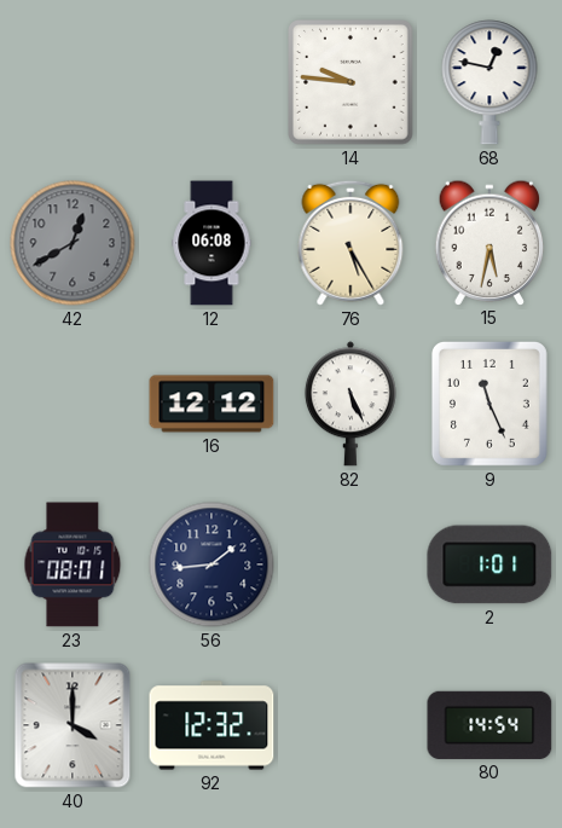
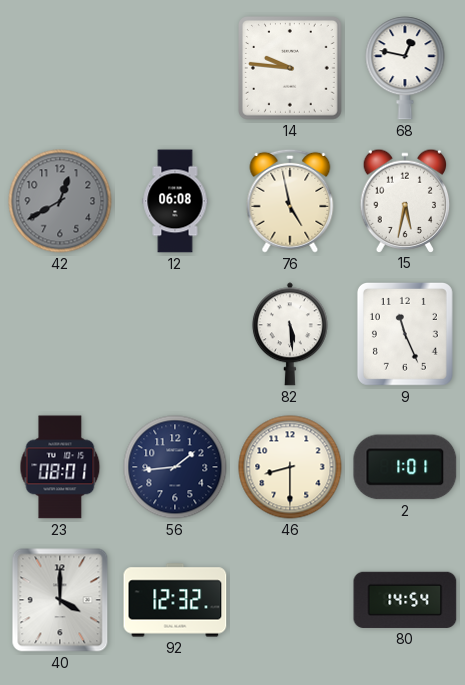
76: 5:25 -> 4:58 (290, 201)
16: 12:12 -> none (212, 404)
82: 5:26 -> 5:29 (290, 334)
46: none -> 8:30 (290, 467)
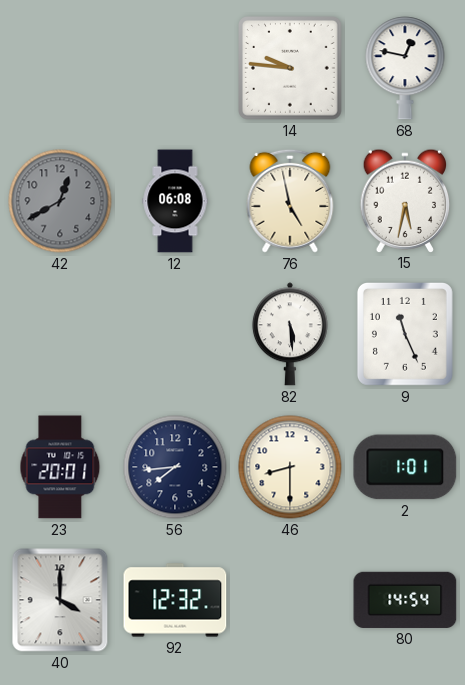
23: 08:01 -> 20:01 (60, 467)
56: 1:44 -> 7:44 (175, 467)
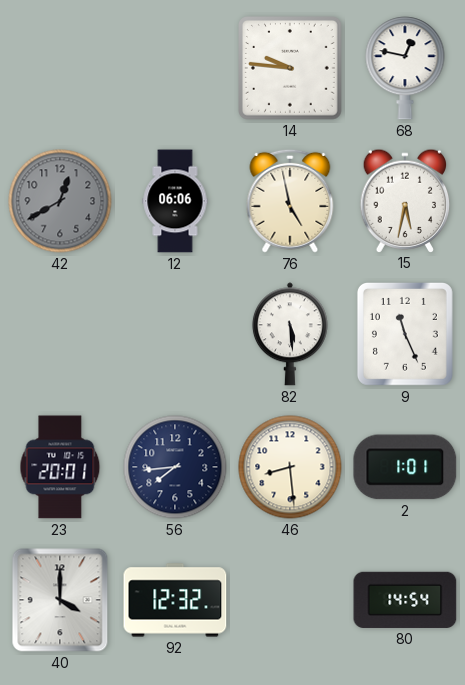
12: 06:08 -> 06:06 (175, 201)
46: 8:30 -> 8:29 (290, 467)
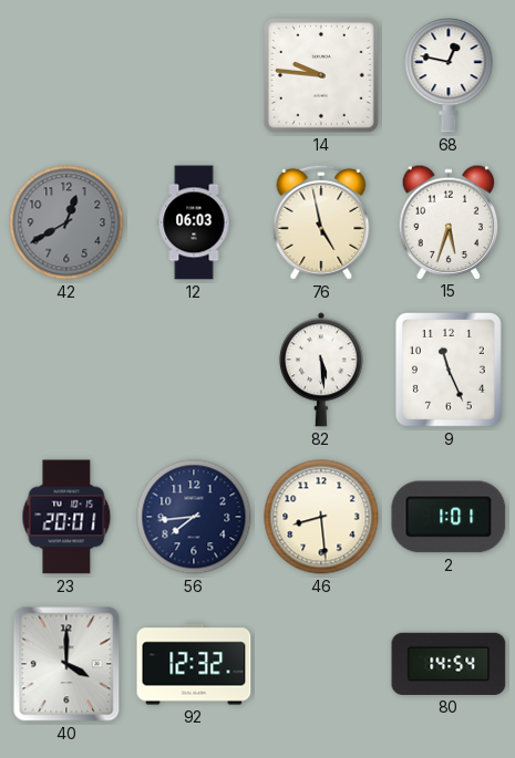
12: 06:06 -> 06:03 (194, 222)
15: 5:32 -> 5:33 (449, 221)
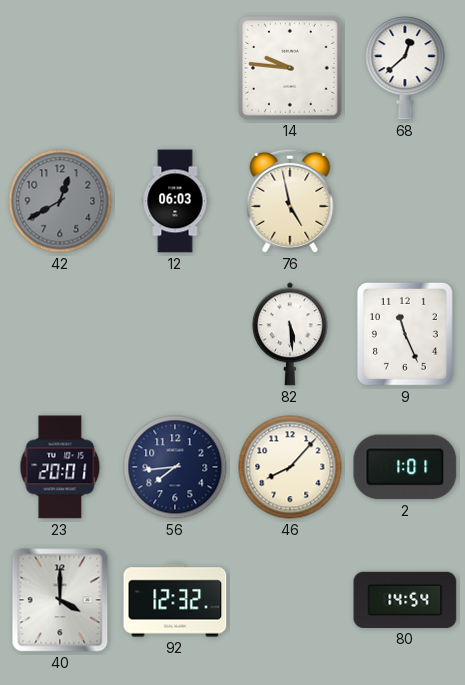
68: 12:47 -> 12:38 (405, 68)
15: 5:33 -> none (449, 221)
46: 8:29 -> 8:07 (290, 467)
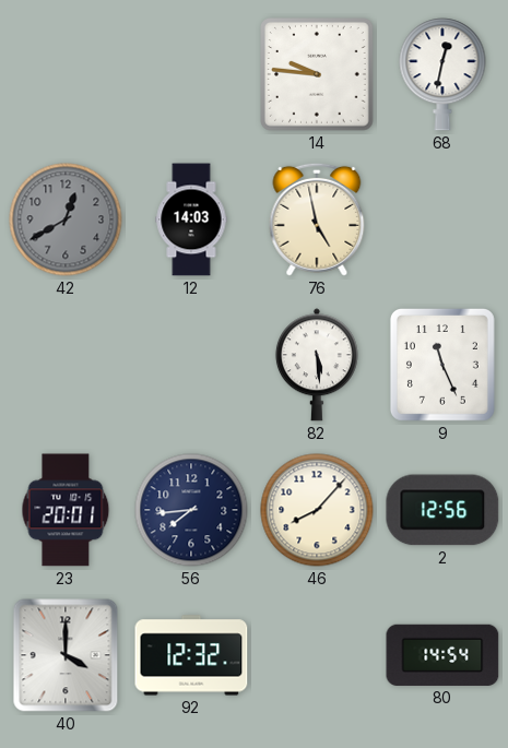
68: 12:38 -> 12:32 (442, 74)
12: 06:03 -> 14:03 (191, 219)
2: 1:01 -> 12:56 (442, 510)
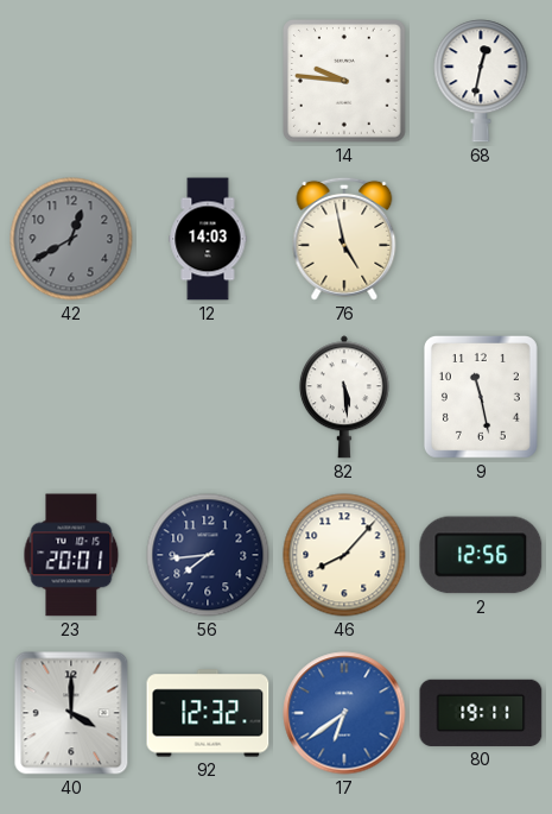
9: 11:26 -> 11:28 (481, 397)
17: none -> 6:39 (344, 713)
80: 14:54 -> 19:11 (481, 713)
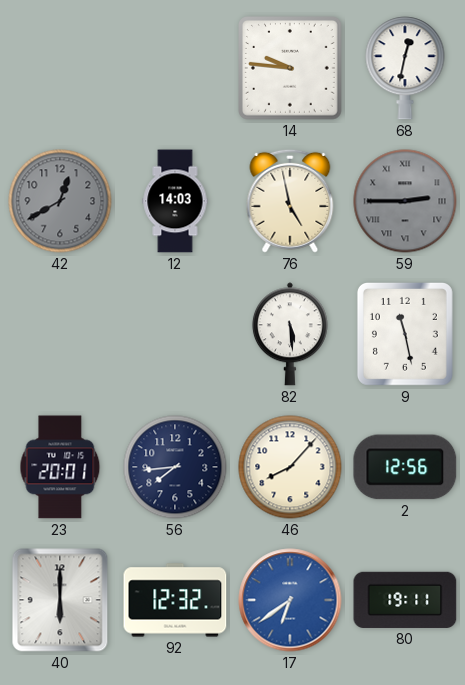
59: none -> 2:45 (405, 201)
40: 4:00 -> 6:00 (60, 600)
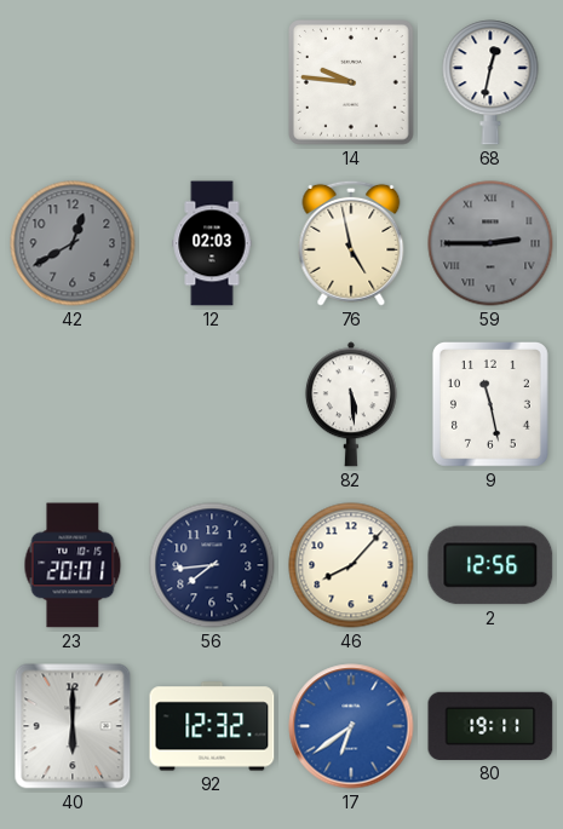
12: 14:03 -> 02:03 (212, 243)
